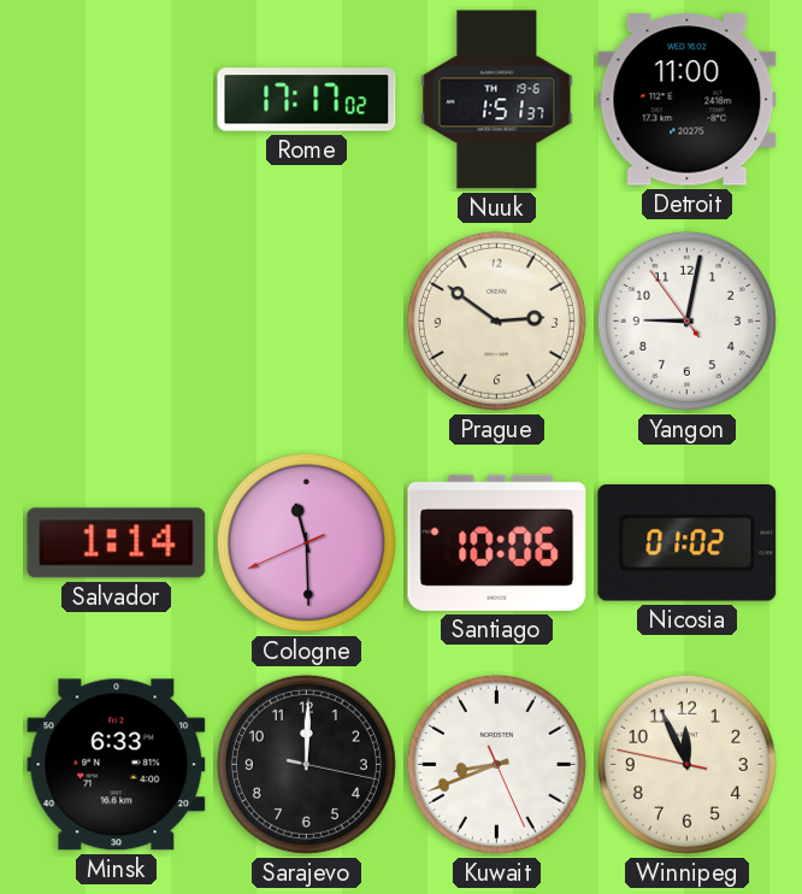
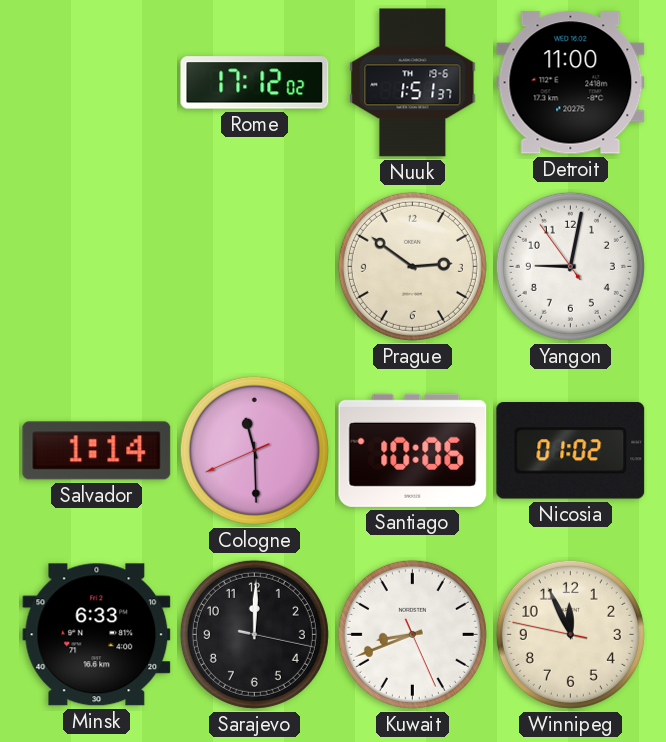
Rome: 17:17 -> 17:12 (255, 83)
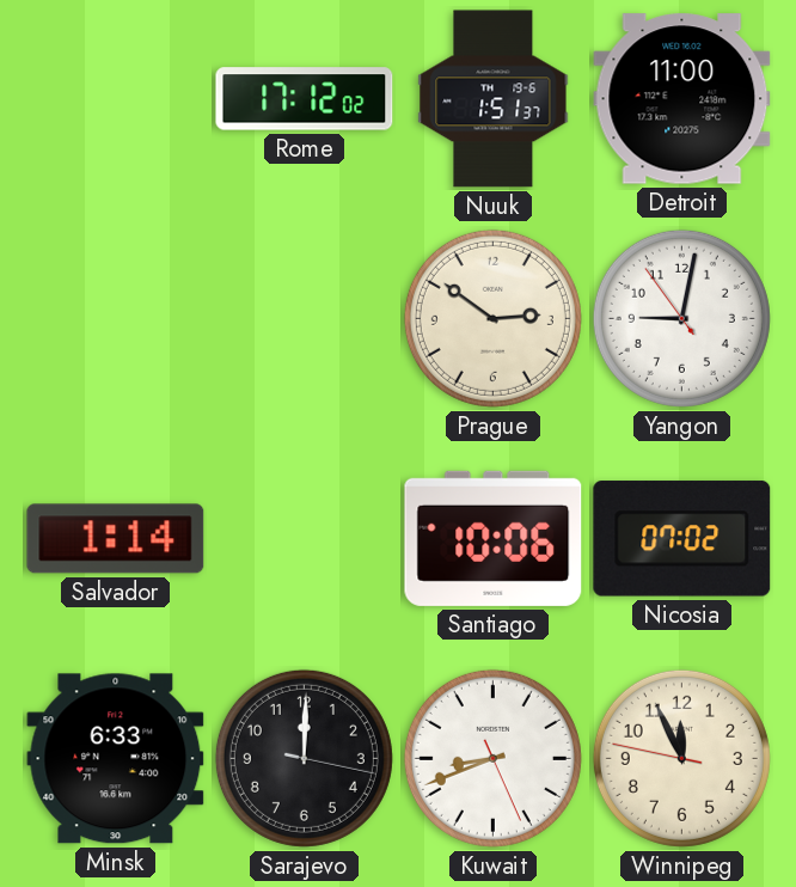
Cologne: 11:29 -> none (254, 450)
Nicosia: 01:02 -> 07:02 (682, 539)
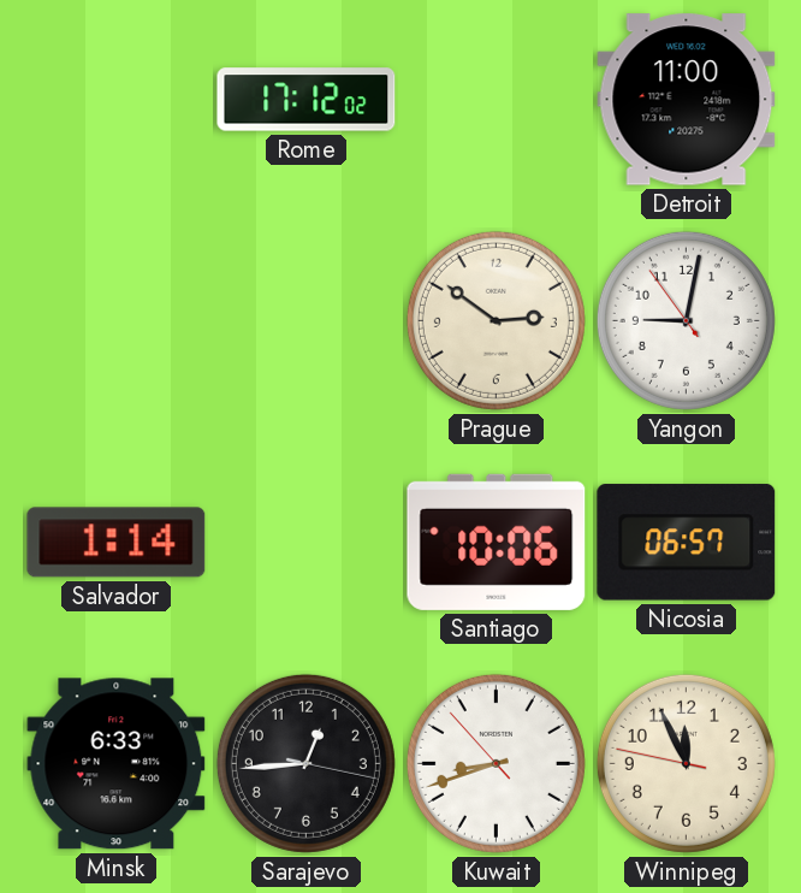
Nuuk: 1:51 -> none (494, 99)
Nicosia: 07:02 -> 06:57 (687, 543)
Sarajevo: 12:00 -> 12:44 (305, 763)
Kuwait: 8:41:26 -> 8:41:53 (496, 763)
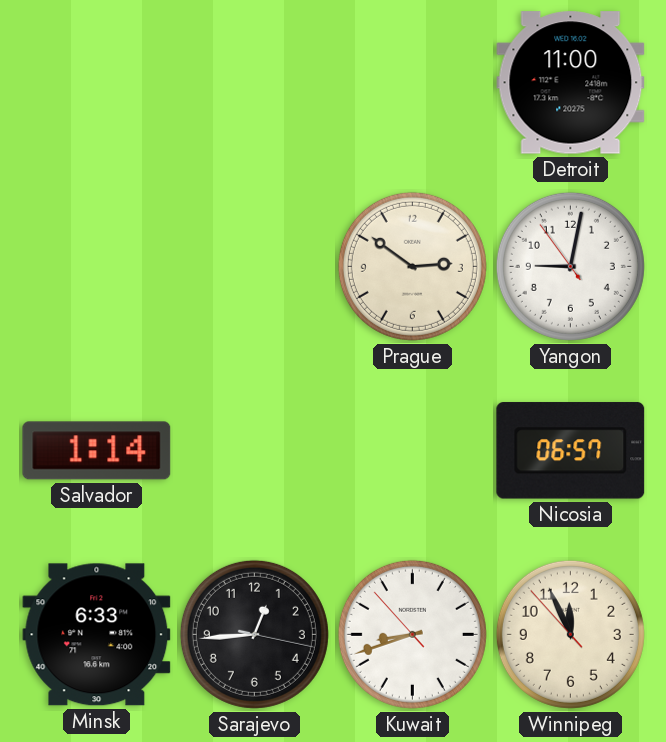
Rome: 17:12 -> none (307, 100)
Santiago: 10:06 -> none (497, 542)
Winnipeg: 11:55:47 -> 11:55:53 (570, 634)
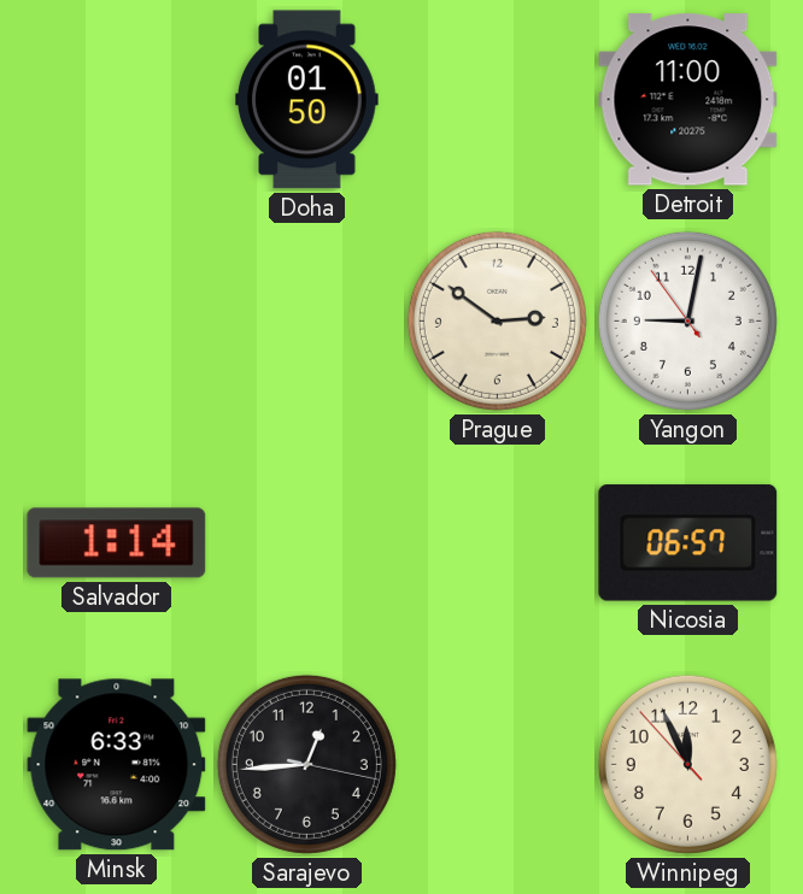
Doha: none -> 01:50 (307, 100)
Kuwait: 8:41 -> none (412, 634)
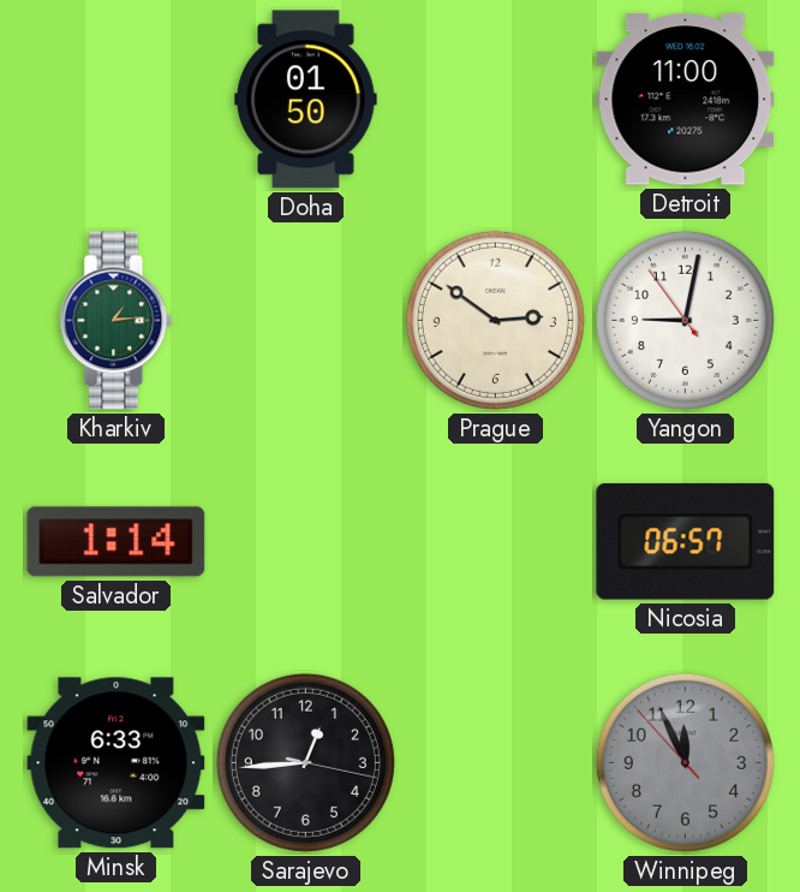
Kharkiv: none -> 1:14 (117, 321)
Winnipeg dial: cream -> grey (685, 762)
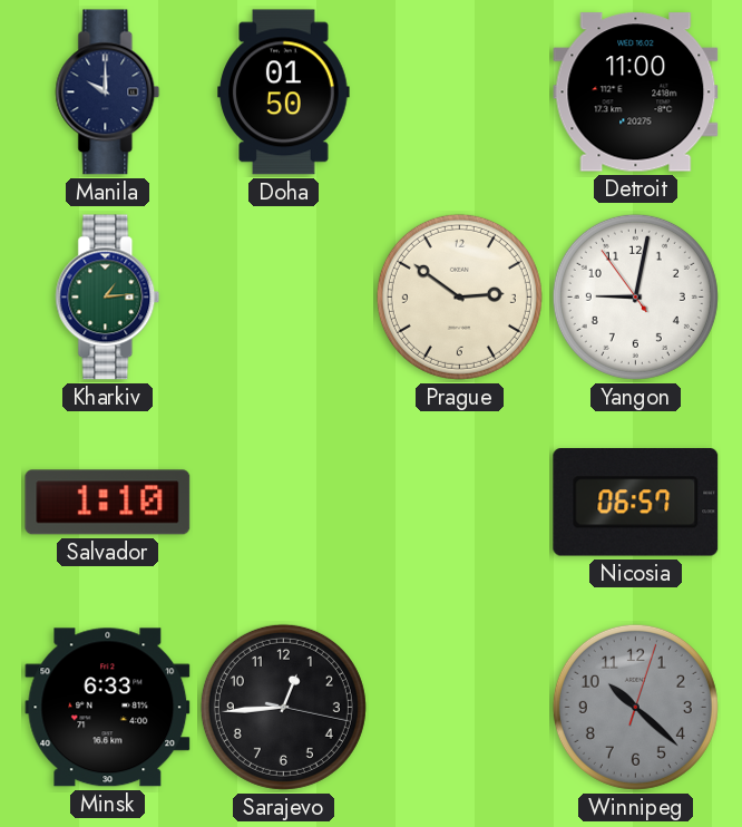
Manila: none -> 10:00 (108, 93)
Salvador: 1:14 -> 1:10 (108, 503)
Winnipeg: 11:55 -> 10:22 (635, 707)
